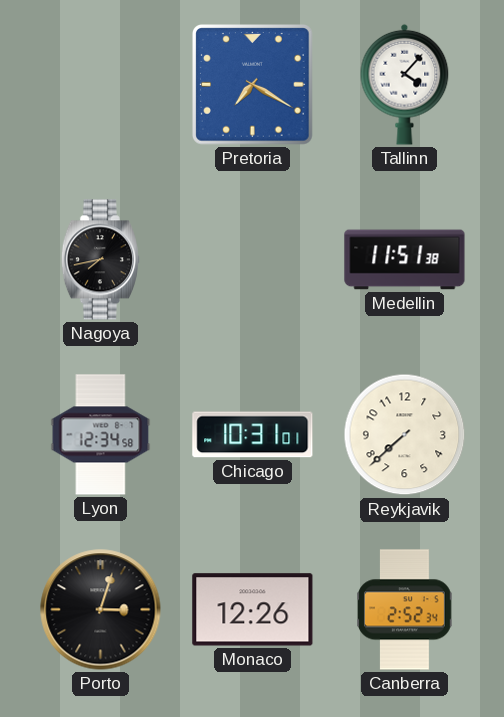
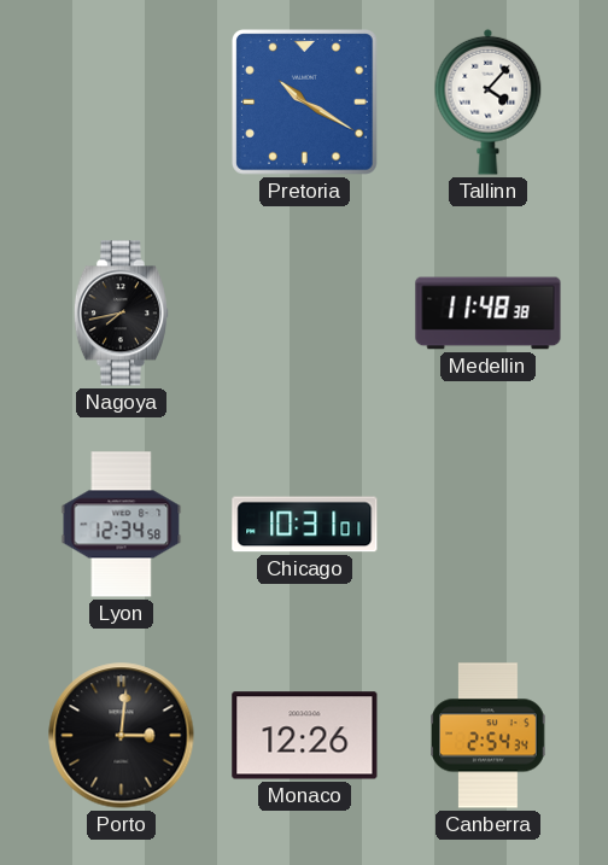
Pretoria: 7:20 -> 10:20 (305, 103)
Medellin: 11:51 -> 11:48 (489, 314)
Reykjavik: 7:38 -> none (405, 435)
Porto: 3:03 -> 3:01 (122, 736)
Canberra: 2:52 -> 2:54 (489, 736)
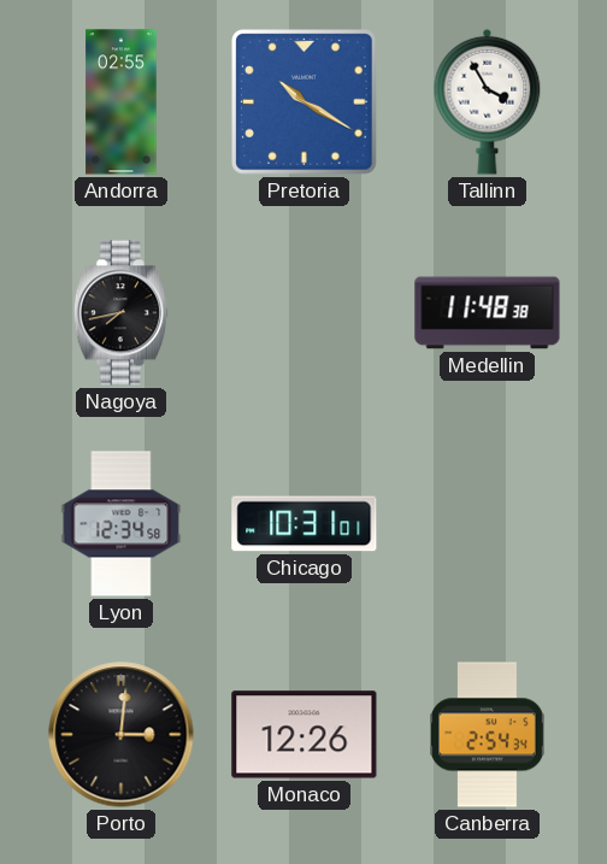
Andorra: none -> 02:55 (122, 102)
Tallinn: 4:07 -> 3:55 (488, 101)
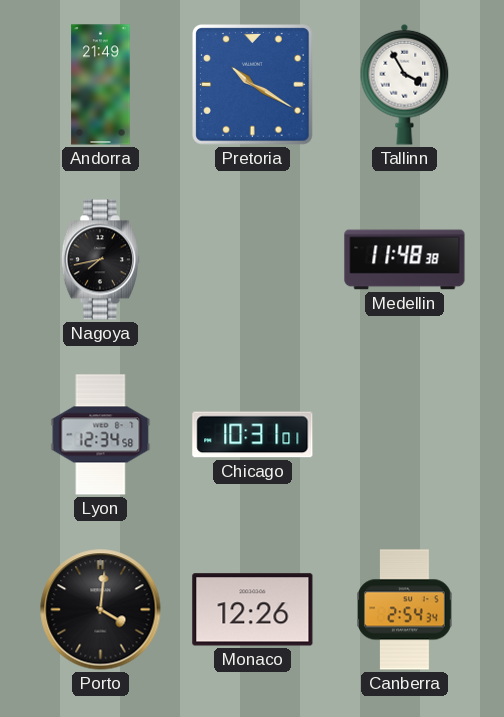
Andorra: 02:55 -> 21:49 (101, 85)
Porto: 3:01 -> 4:01 (101, 610)
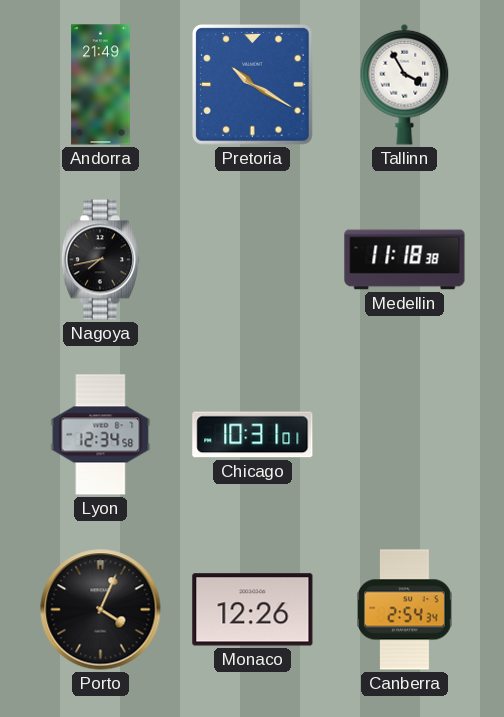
Medellin: 11:48 -> 11:18 (405, 260)
Porto: 4:01 -> 4:04 (101, 610)
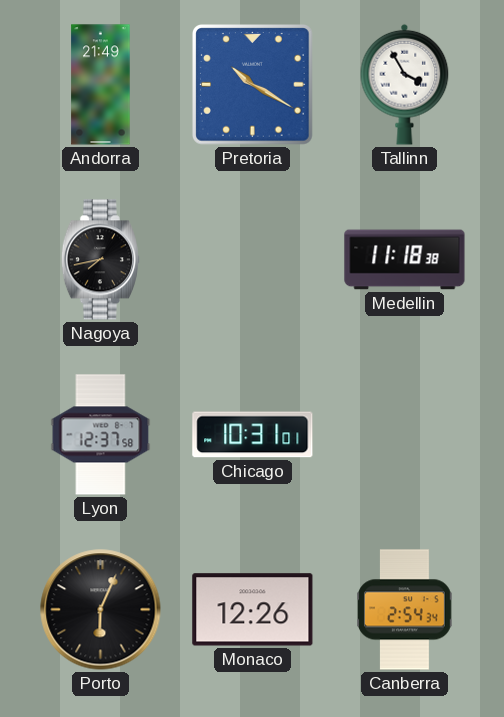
Lyon: 12:34 -> 12:37 (101, 435)
Porto: 4:04 -> 6:04 (101, 610)
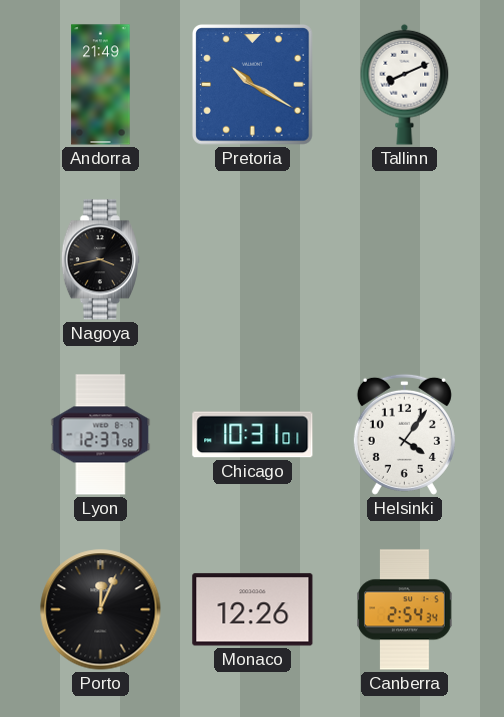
Tallinn: 3:55 -> 8:11 (405, 84)
Nagoya: 7:43 -> 3:43 (100, 260)
Medellin: 11:18 -> none (405, 260)
Helsinki: none -> 4:06 (404, 434)
Porto: 6:04 -> 12:04 (101, 610)
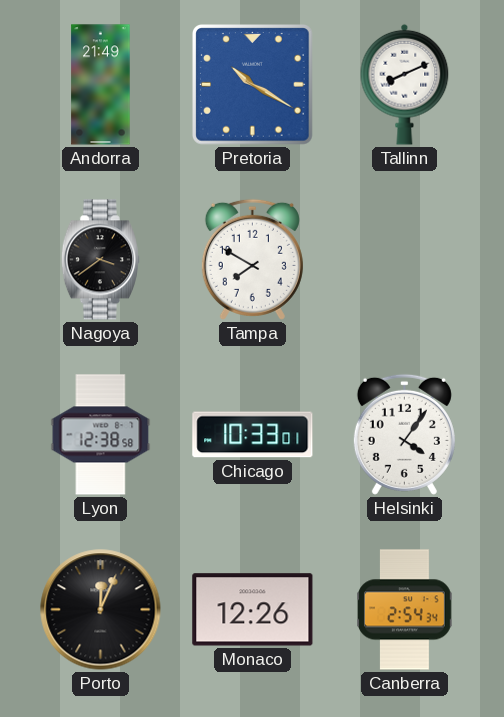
Nagoya: 3:43 -> 3:39 (100, 260)
Tampa: none -> 7:50 (252, 259)
Lyon: 12:37 -> 12:38 (101, 435)
Chicago: 10:31 -> 10:33 (253, 435)
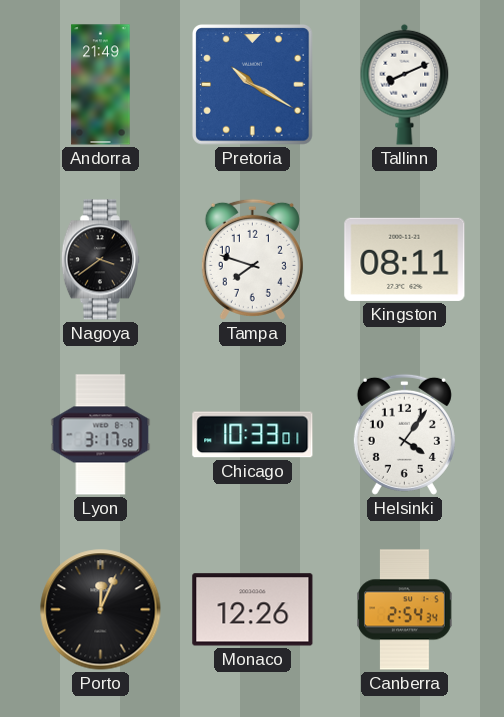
Tampa: 7:50 -> 7:48 (252, 259)
Kingston: none -> 08:11 (405, 259)
Lyon: 12:38 -> 3:17 (101, 435)
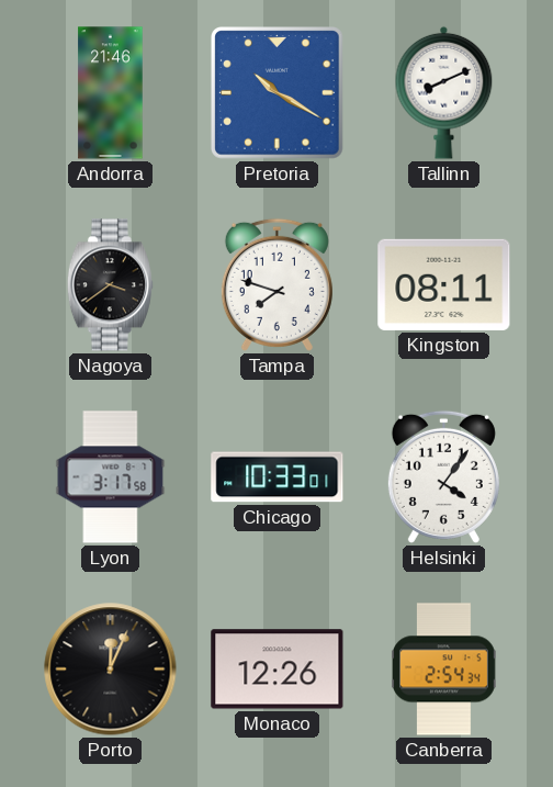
Andorra: 21:49 -> 21:46 (111, 93)
